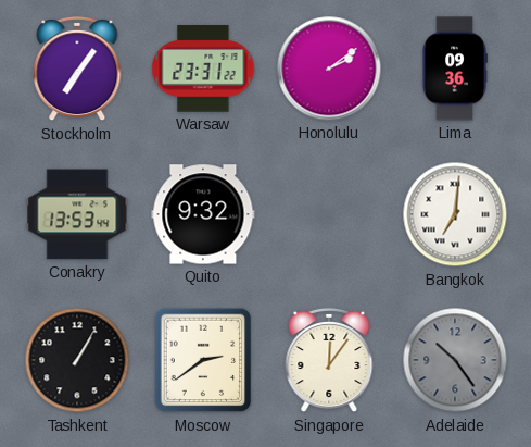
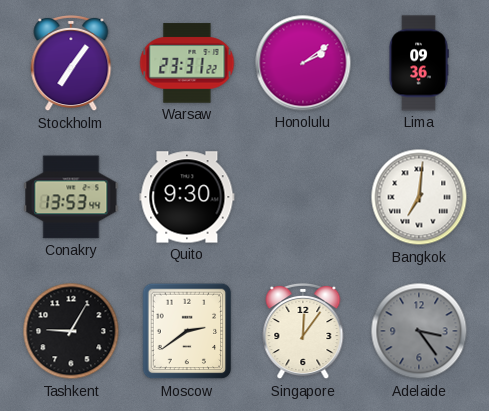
Quito: 9:32 -> 9:30 (187, 197)
Tashkent: 1:05 -> 9:05 (71, 331)
Adelaide: 10:24 -> 3:24 (419, 331)
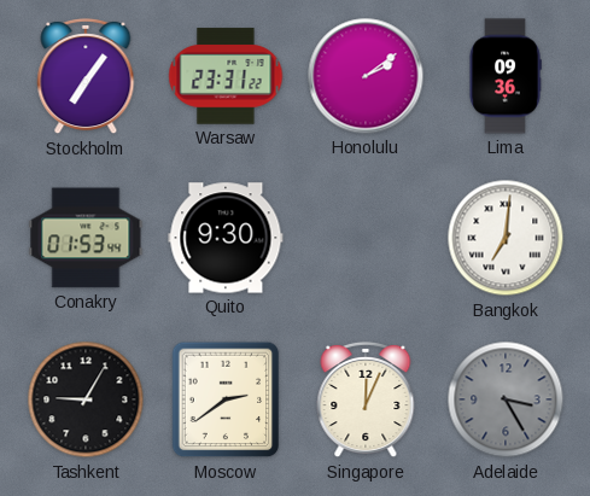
Conakry: 13:53 -> 01:53 (86, 238)
Singapore: 12:06 -> 12:04 (366, 399)
Adelaide: 3:24 -> 3:25 (506, 399)
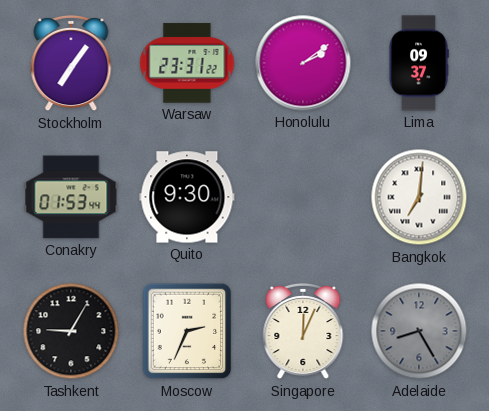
Lima: 09:36 -> 09:37 (419, 63)
Moscow: 2:39 -> 2:34 (187, 331)
Adelaide: 3:25 -> 8:25 (419, 331)
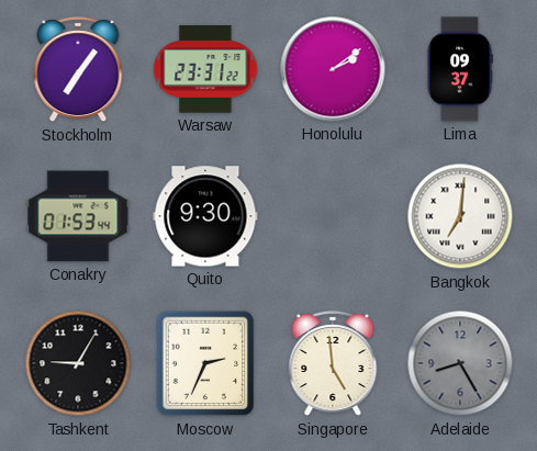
Singapore: 12:04 -> 4:59 (333, 363)
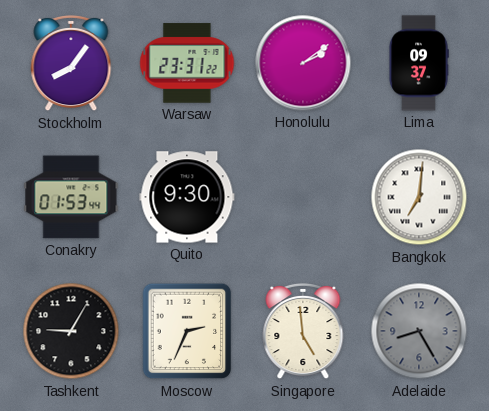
Stockholm: 7:06 -> 8:06 (71, 63)
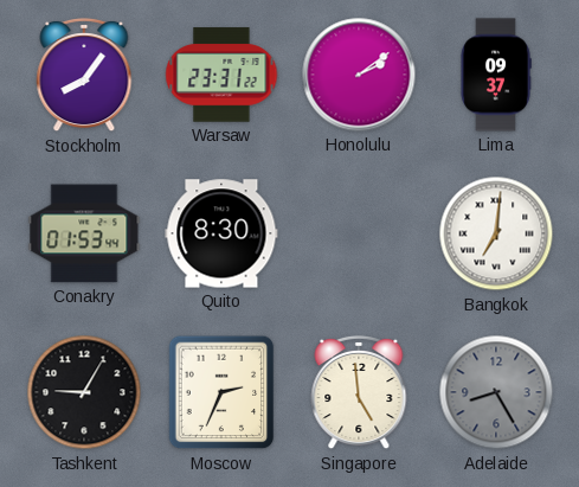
Quito: 9:30 -> 8:30 (221, 233)
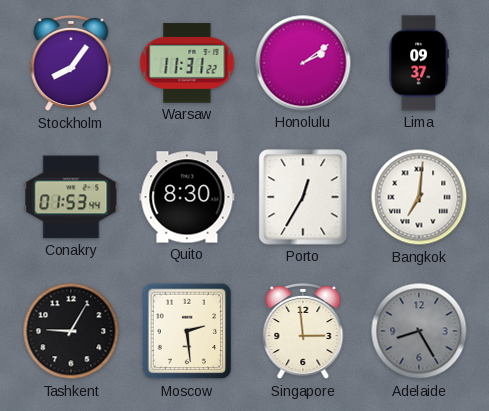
Warsaw: 23:31 -> 11:31 (187, 63)
Porto: none -> 12:35 (303, 197)
Moscow: 2:34 -> 2:29 (187, 331)
Singapore: 4:59 -> 2:59 (303, 331)
